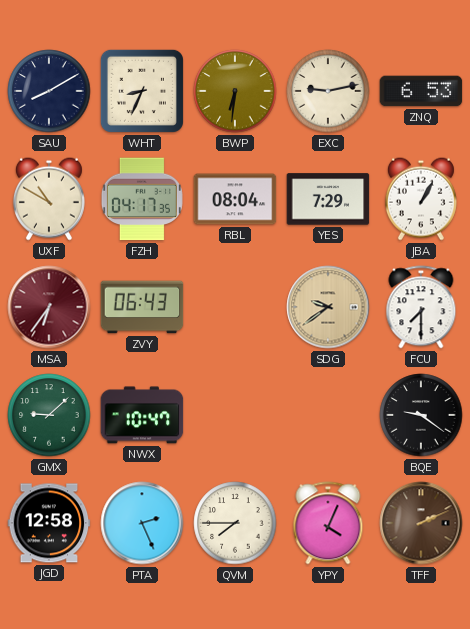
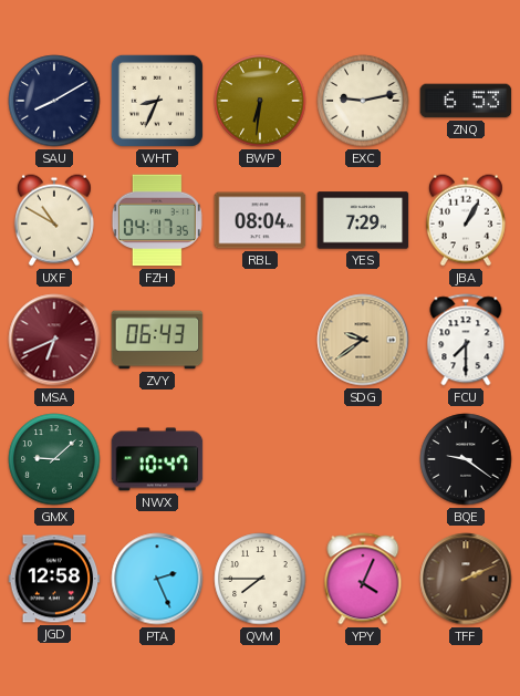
MSA: 6:36 -> 6:41 (54, 340)
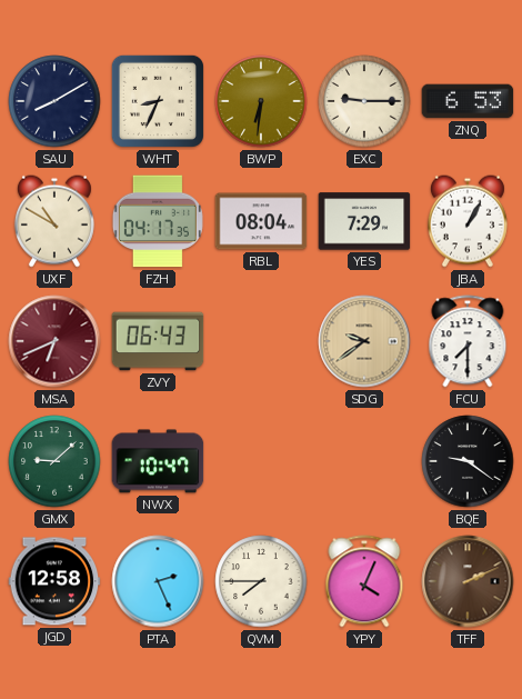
EXC: 9:13 -> 9:15 (364, 101)
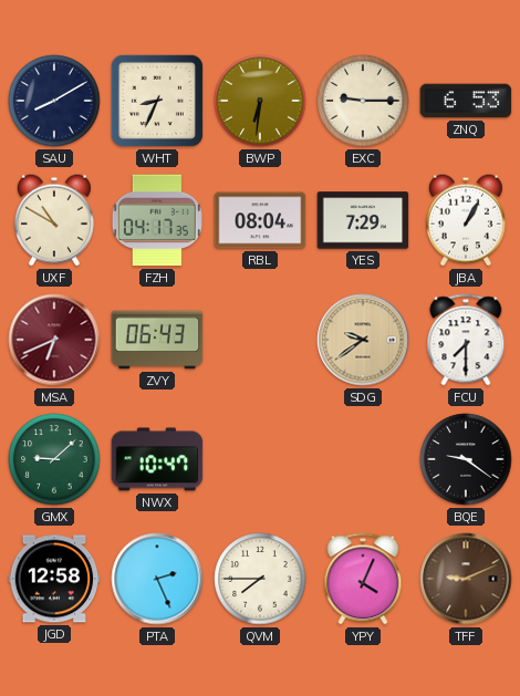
TFF: 2:11 -> 9:11 (466, 579)
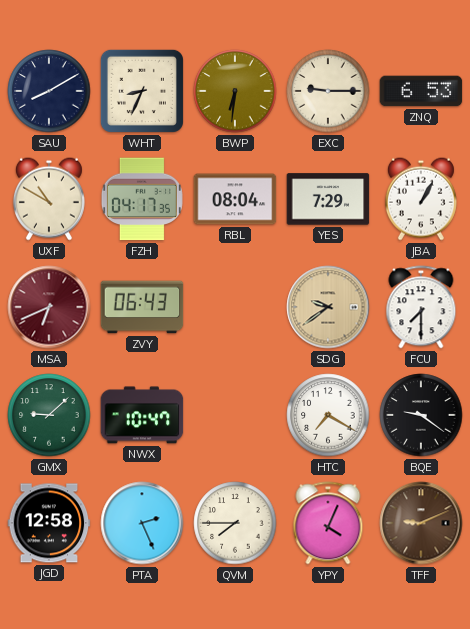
HTC: none -> 7:20 (328, 415)
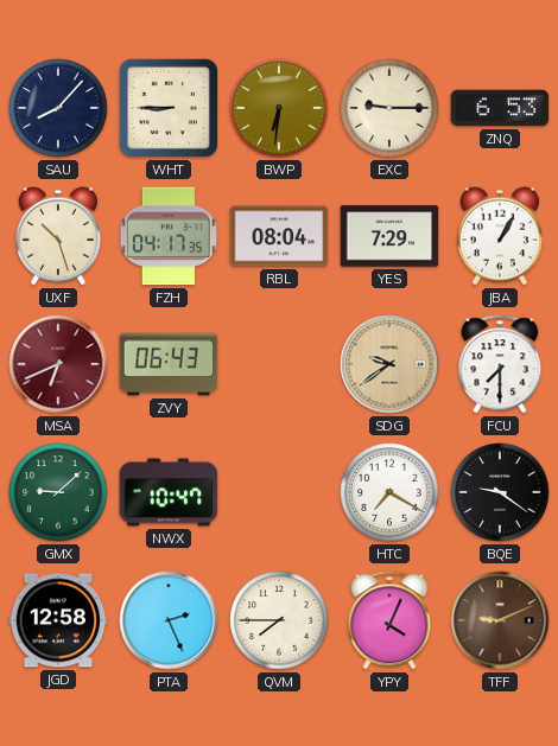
SAU: 8:10 -> 8:07 (58, 108)
WHT: 8:34 -> 8:45 (169, 108)
UXF: 10:50 -> 10:27 (58, 236)
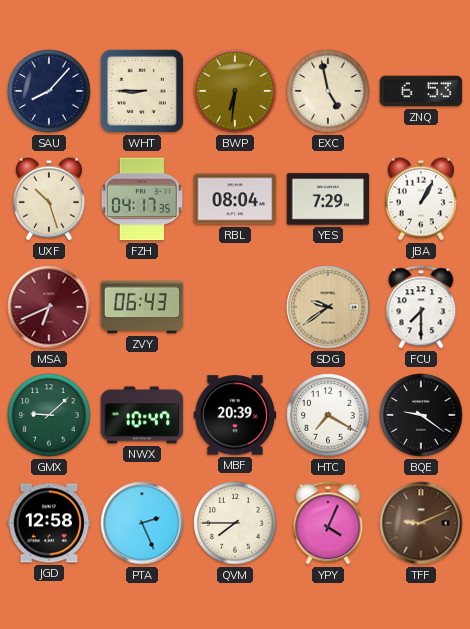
EXC: 9:15 -> 4:58 (328, 91)
MBF: none -> 20:39 (235, 415)
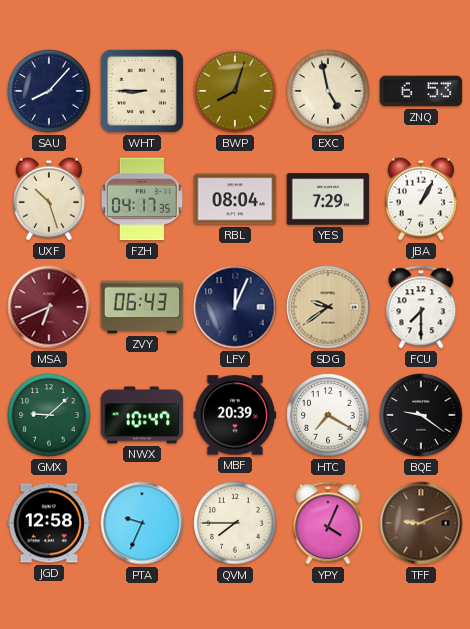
BWP: 6:31 -> 8:03 (235, 91)
LFY: none -> 12:04 (235, 307)
PTA: 2:26 -> 9:34 (142, 523)
